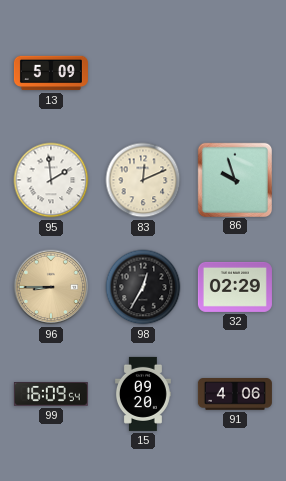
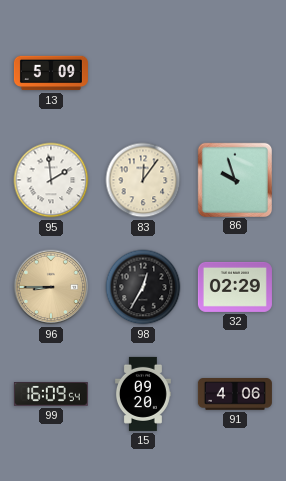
83: 12:11 -> 12:06 (143, 180)
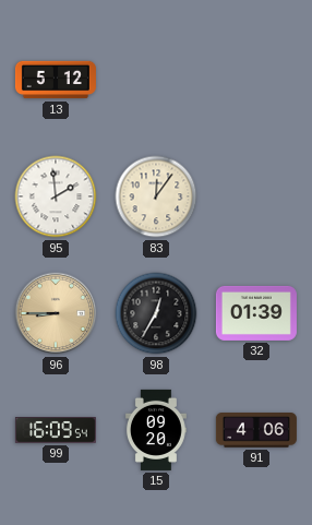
13: 5:09 -> 5:12 (56, 80)
86: 9:57 -> none (234, 179)
32: 02:29 -> 01:39 (256, 313)
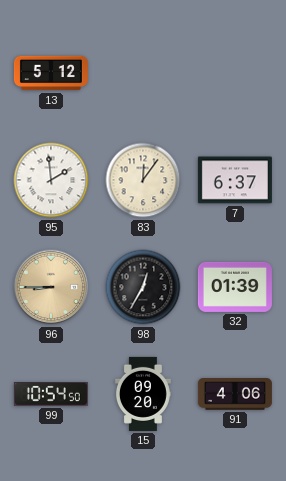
7: none -> 6:37 (235, 180)
99: 16:09 -> 10:54 (51, 395)
